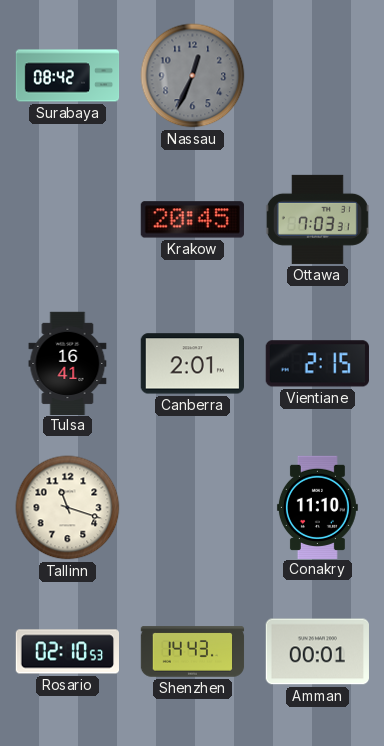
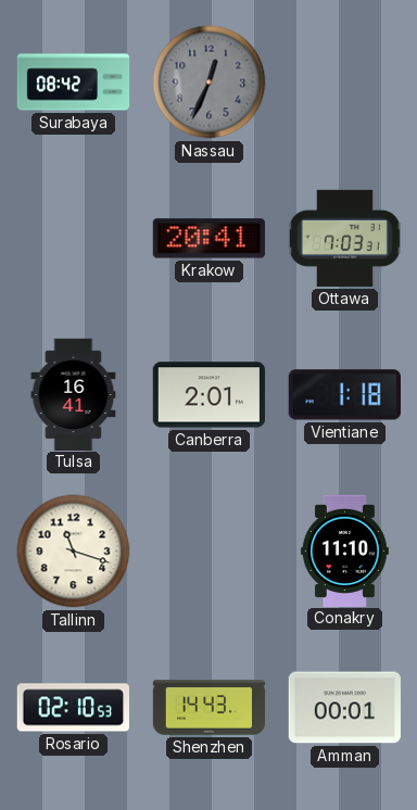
Krakow: 20:45 -> 20:41 (208, 239)
Vientiane: 2:15 -> 1:18 (344, 395)
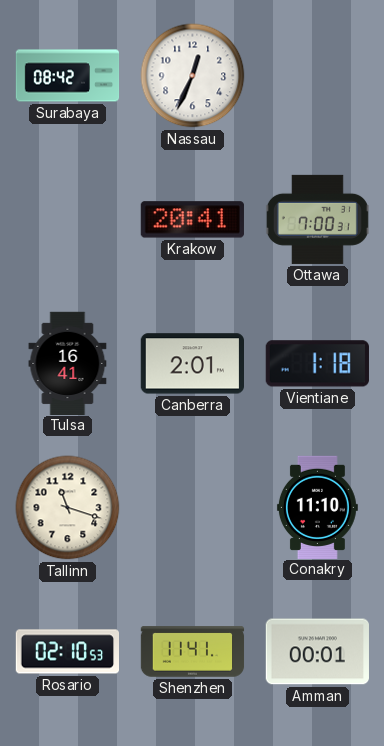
Nassau dial: grey -> white (193, 76)
Ottawa: 7:03 -> 7:00 (317, 219)
Shenzhen: 14:43 -> 11:41 (193, 652)
